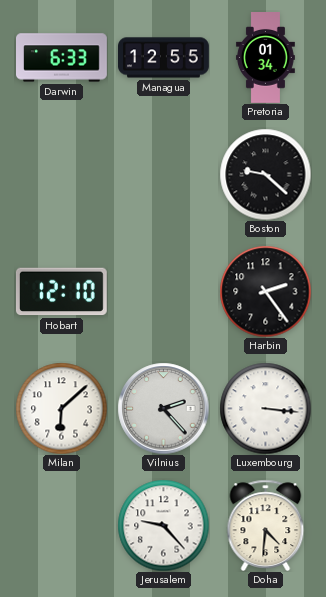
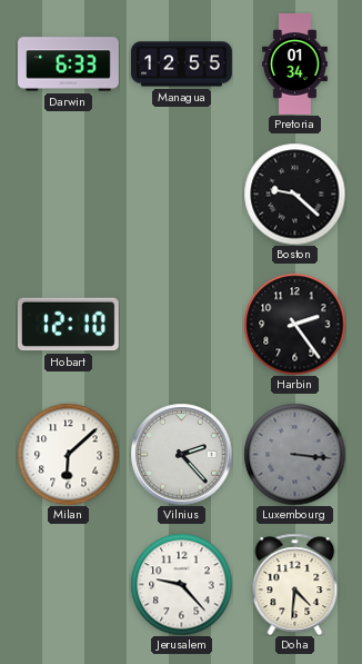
Luxembourg dial: white -> grey (294, 454)
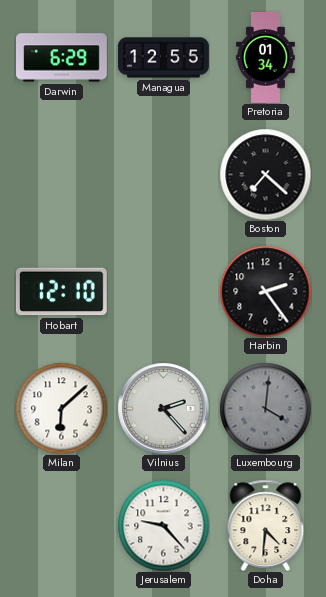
Darwin: 6:33 -> 6:29 (62, 58)
Boston: 9:22 -> 7:22 (265, 174)
Luxembourg: 3:16 -> 4:01 (265, 408)
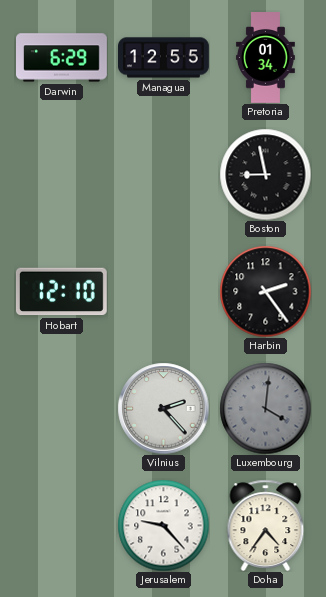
Boston: 7:22 -> 8:58 (265, 174)
Milan: 6:08 -> none (61, 408)
Doha: 4:31 -> 4:36 (266, 525)
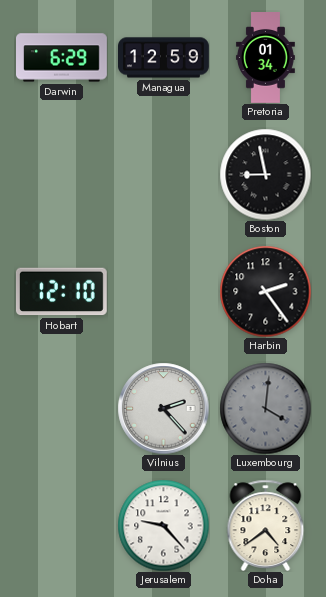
Managua: 12:55 -> 12:59 (164, 58)
Doha: 4:36 -> 4:39 (266, 525)
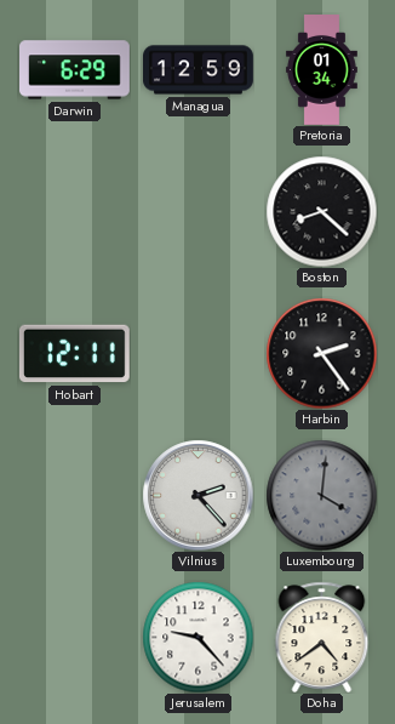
Boston: 8:58 -> 8:22 (321, 211)
Hobart: 12:10 -> 12:11 (74, 354)
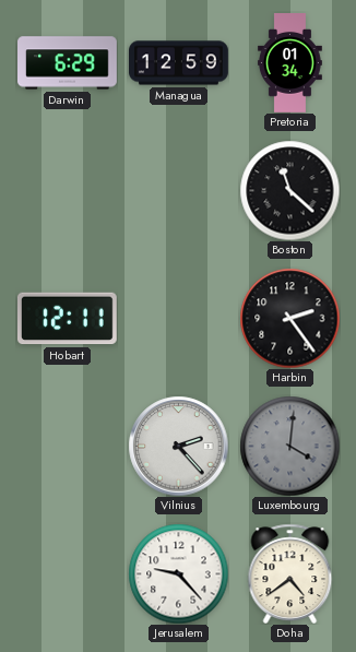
Boston: 8:22 -> 11:22 (289, 190)
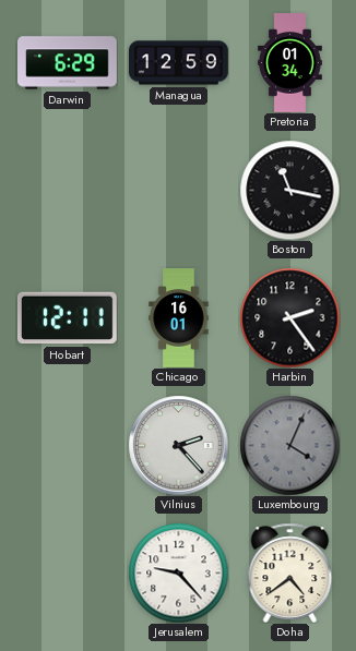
Boston: 11:22 -> 11:17 (289, 190)
Chicago: none -> 16:01 (179, 318)
Luxembourg: 4:01 -> 4:04 (289, 445)
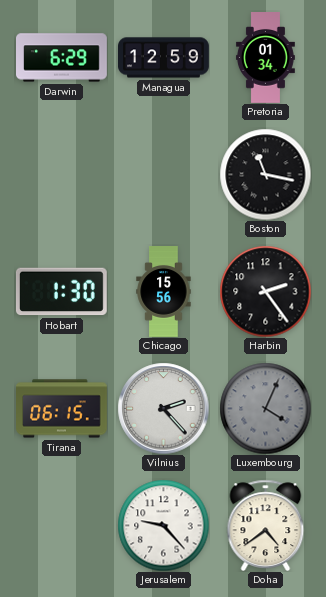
Hobart: 12:11 -> 1:30 (61, 292)
Chicago: 16:01 -> 15:56 (164, 292)
Tirana: none -> 06:15 (62, 409)
